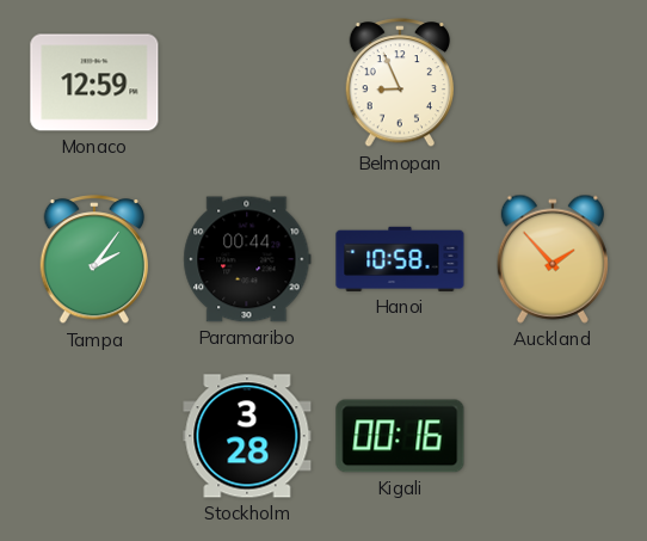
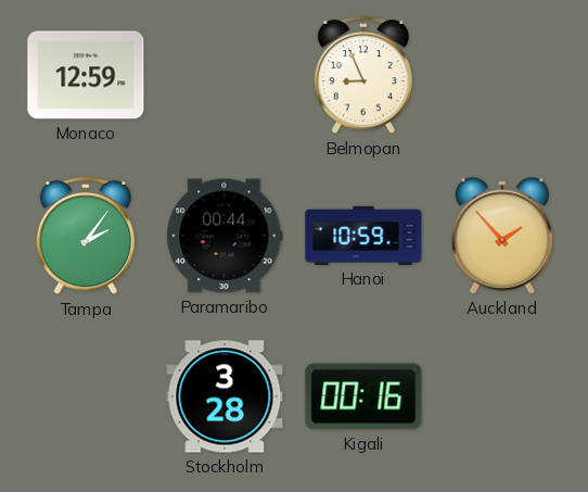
Hanoi: 10:58 -> 10:59 (363, 236)
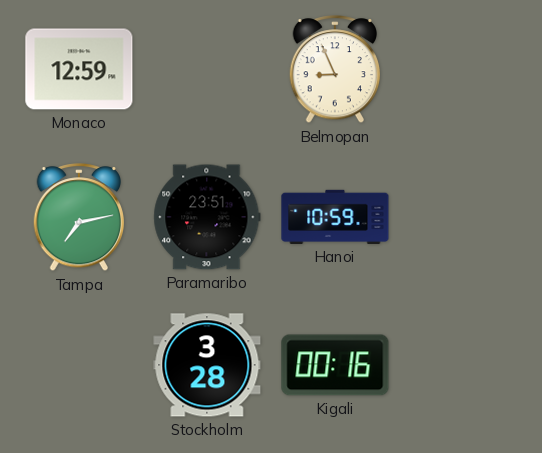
Tampa: 2:06 -> 7:13 (79, 218)
Paramaribo: 00:44 -> 23:51 (207, 217)
Auckland: 1:53 -> none (502, 236)
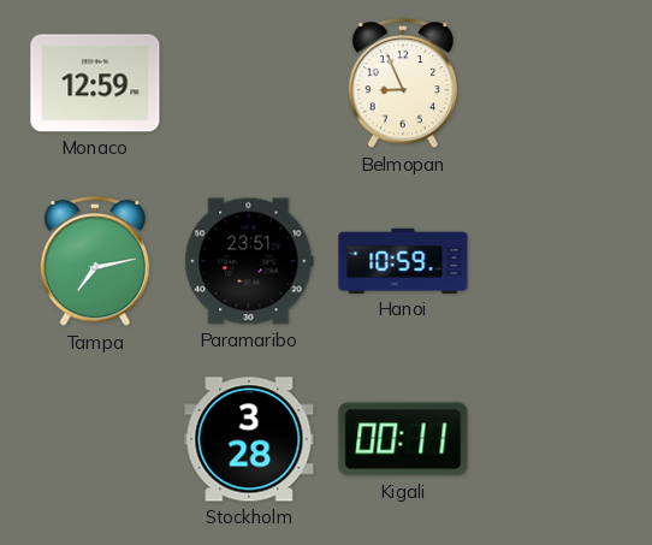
Kigali: 00:16 -> 00:11 (403, 439)
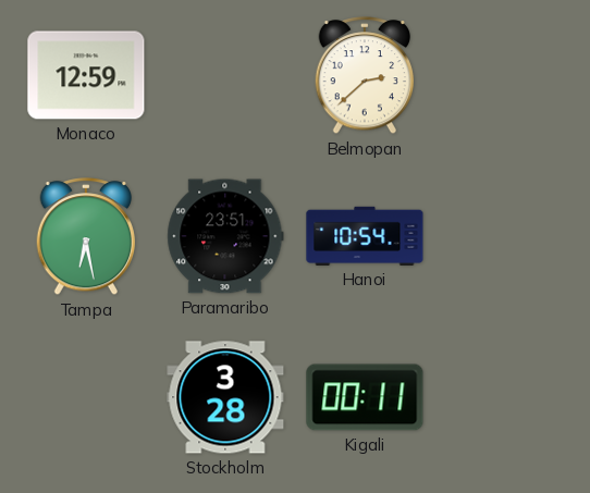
Belmopan: 8:56 -> 2:38 (365, 76)
Tampa: 7:13 -> 6:28 (86, 237)
Hanoi: 10:59 -> 10:54 (365, 236)
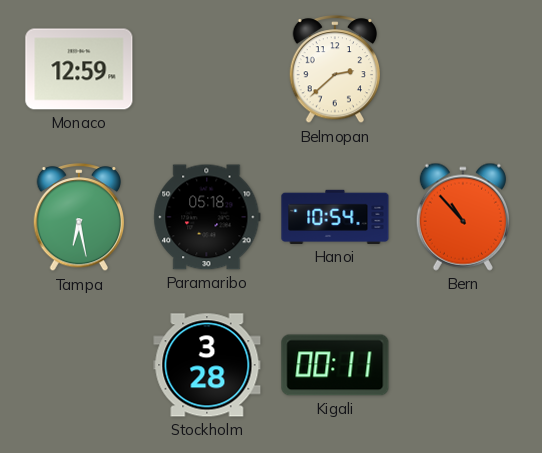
Paramaribo: 23:51 -> 05:18 (207, 217)
Bern: none -> 10:53 (463, 217)
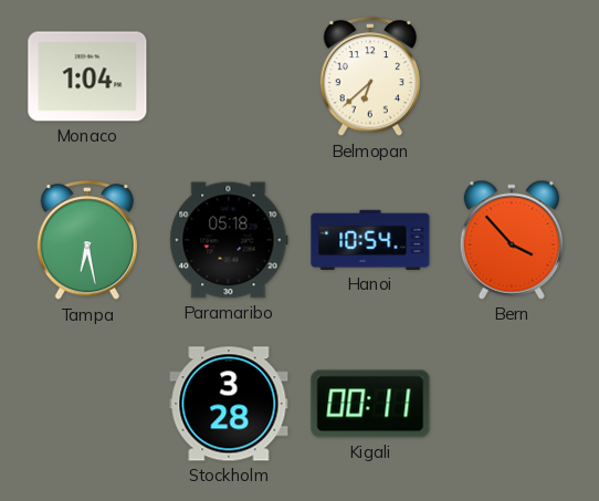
Monaco: 12:59 -> 1:04 (87, 76)
Belmopan: 2:38 -> 6:38 (370, 77)
Bern: 10:53 -> 3:53 (512, 240)
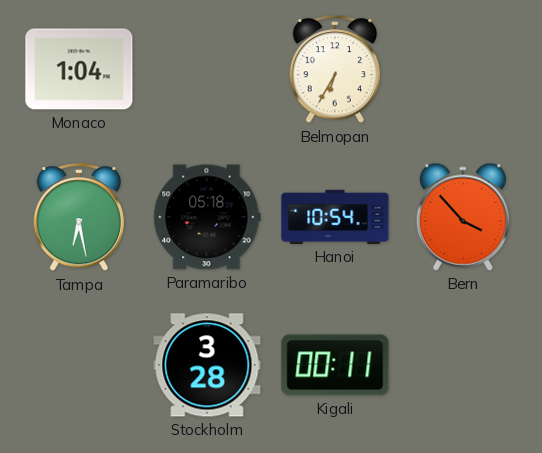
Belmopan: 6:38 -> 6:35 (335, 70)
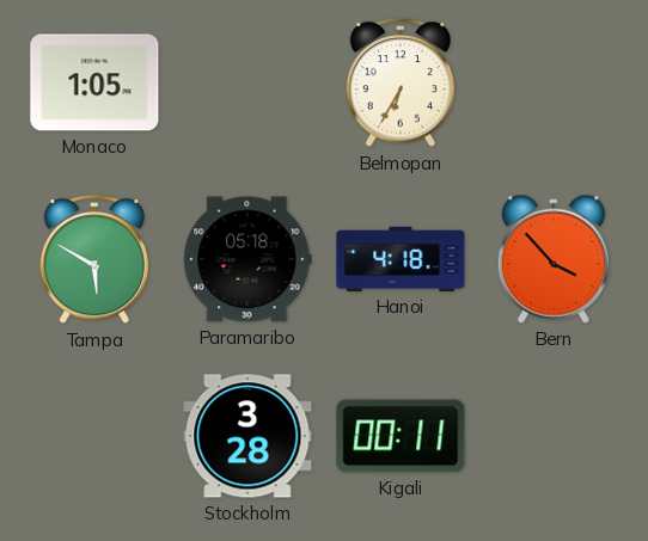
Monaco: 1:04 -> 1:05 (94, 82)
Tampa: 6:28 -> 5:50 (94, 260)
Hanoi: 10:54 -> 4:18 (401, 259)
